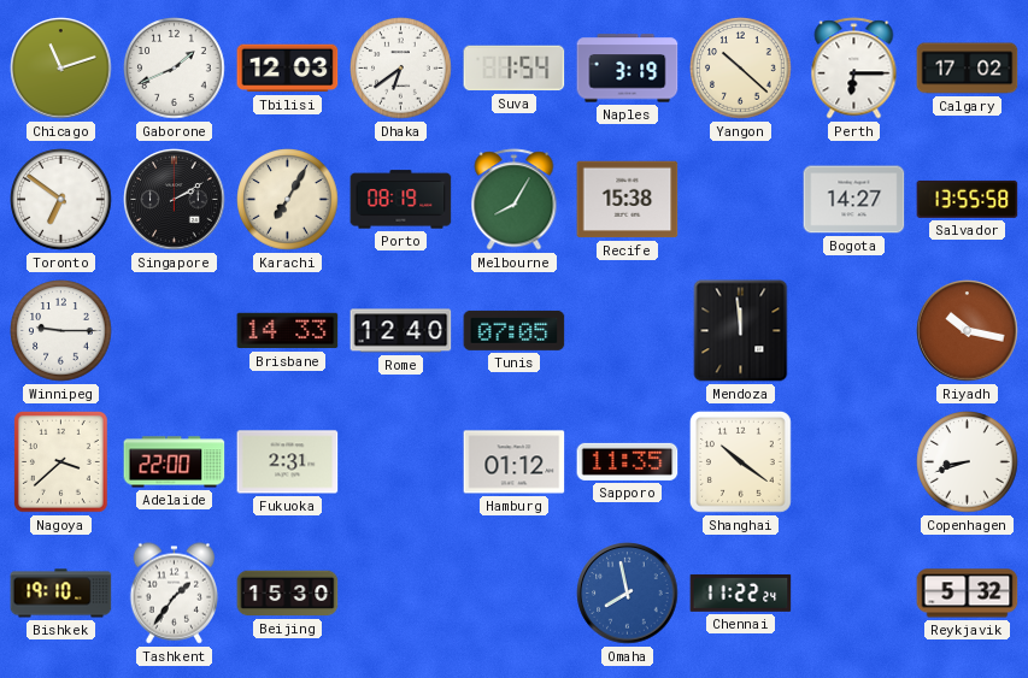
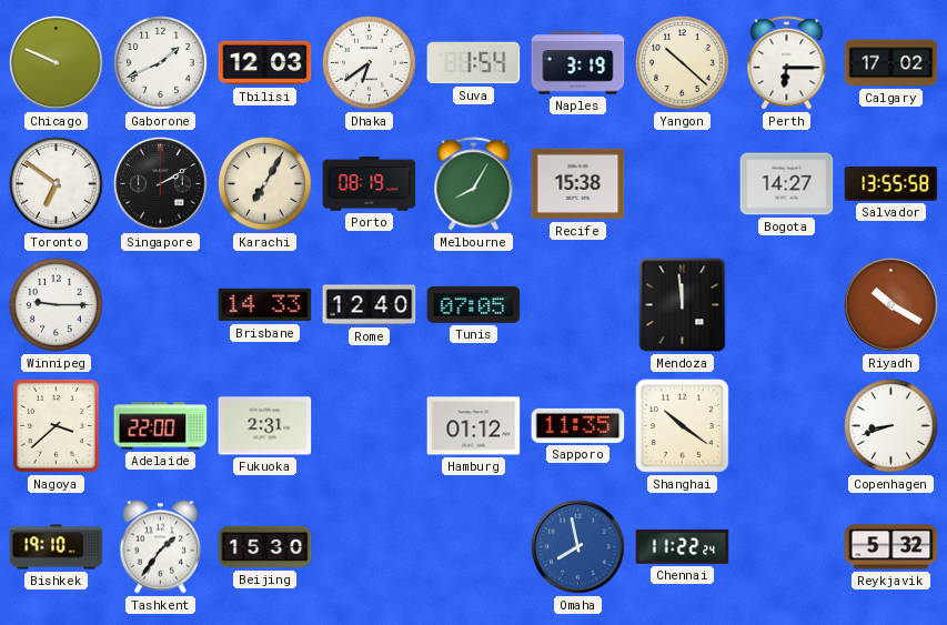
Chicago: 11:12 -> 9:49 (57, 63)
Riyadh: 10:17 -> 10:20 (891, 305)
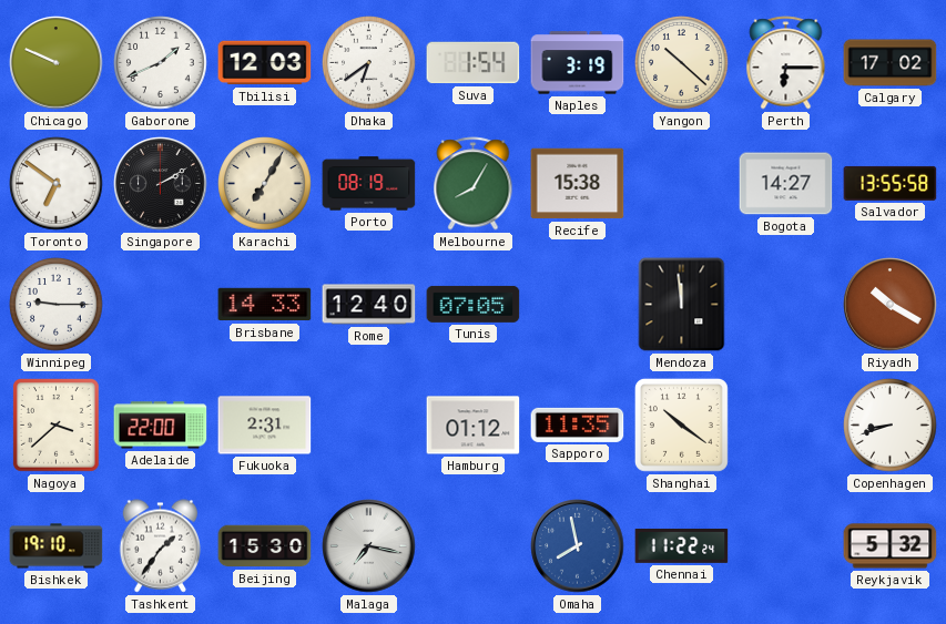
Malaga: none -> 7:17 (369, 546)
